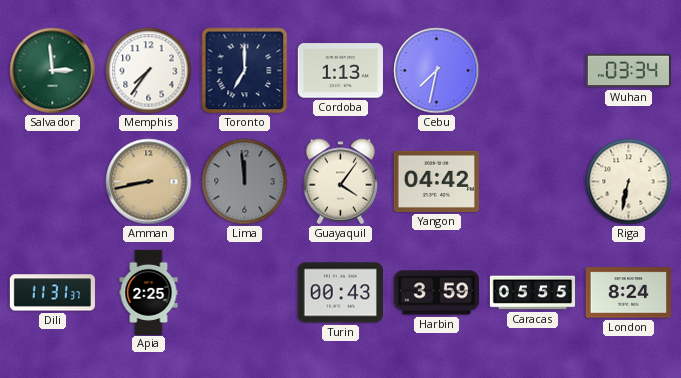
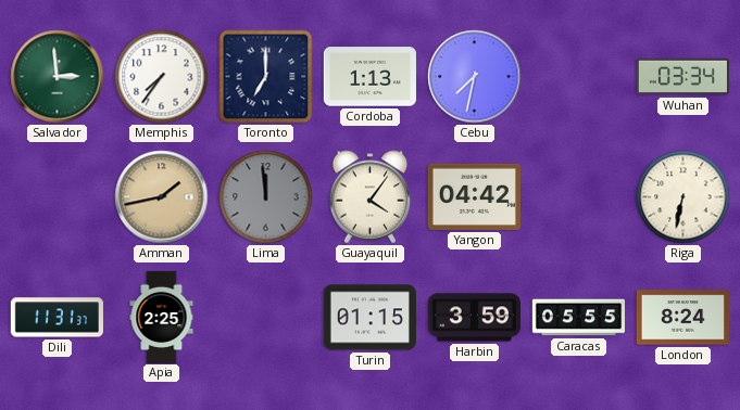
Amman: 8:43 -> 1:43 (162, 197)
Turin: 00:43 -> 01:15 (369, 318)
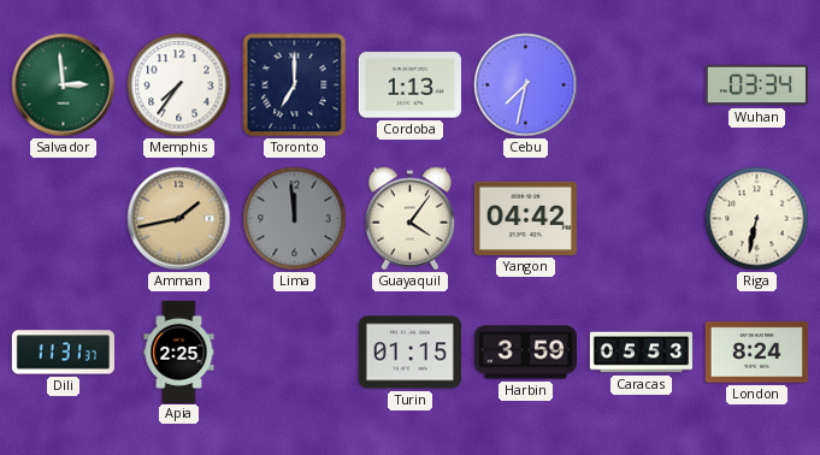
Caracas: 05:55 -> 05:53 (641, 353)
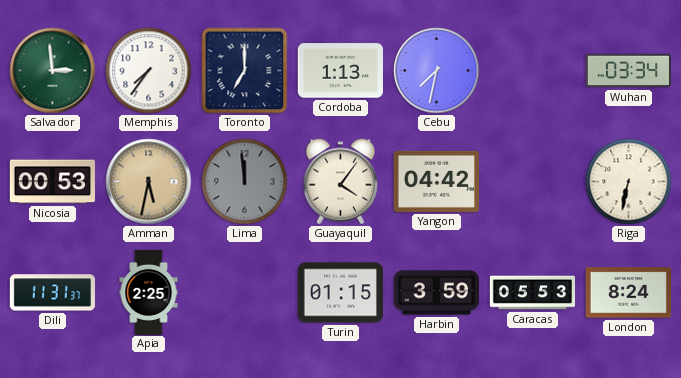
Nicosia: none -> 00:53 (52, 182)
Amman: 1:43 -> 5:32 (149, 182)
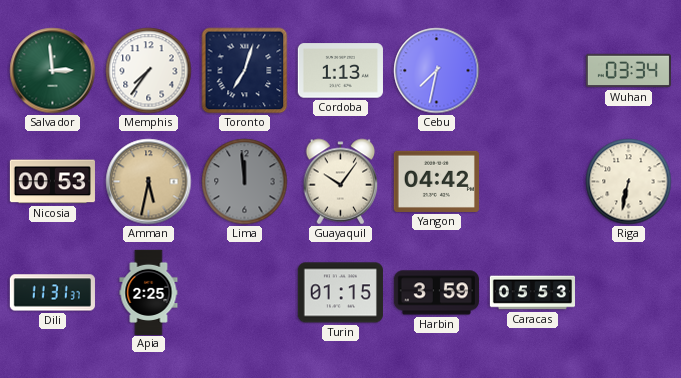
Toronto: 7:00 -> 7:03 (245, 71)
Guayaquil: 4:06 -> 10:06 (341, 182)
London: 8:24 -> none (628, 293)
